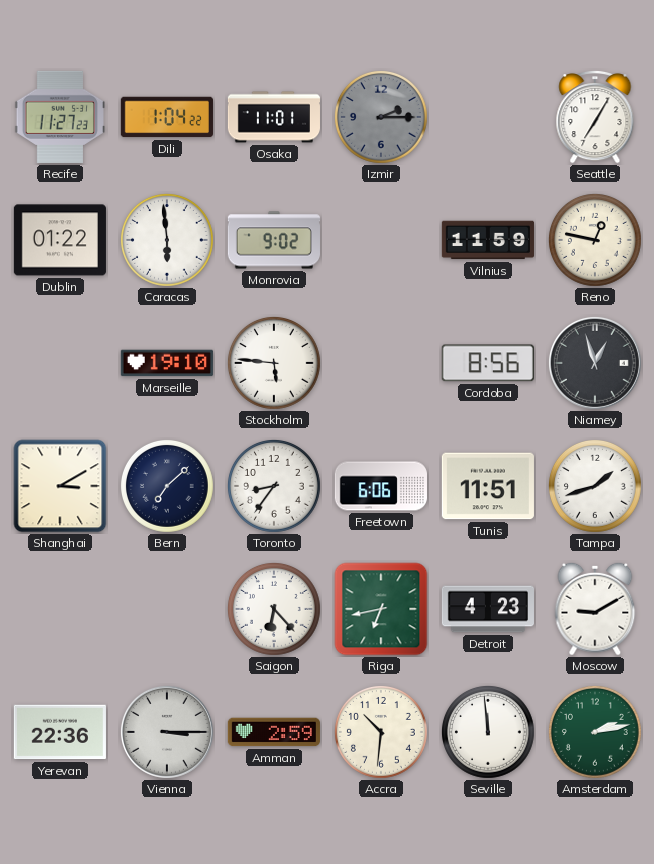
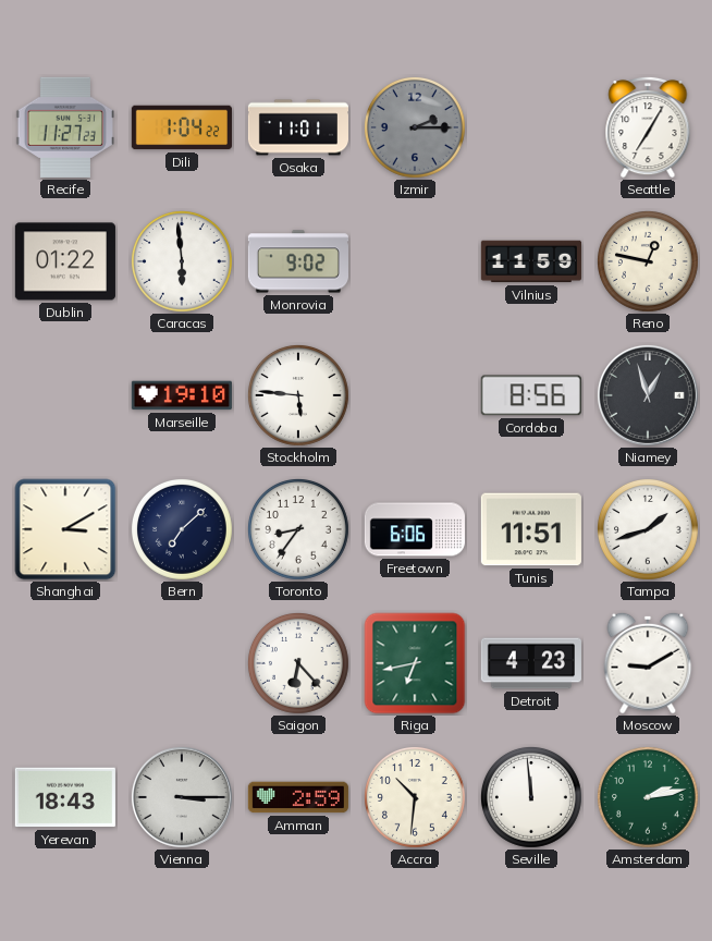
Yerevan: 22:36 -> 18:43 (65, 797)
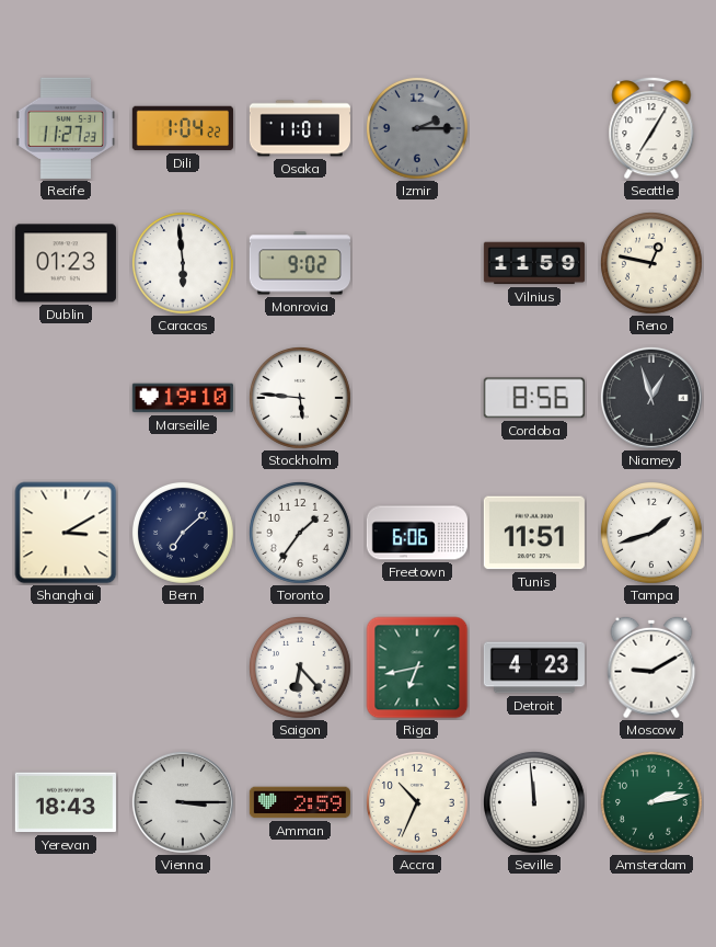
Dublin: 01:22 -> 01:23 (66, 263)
Toronto: 8:36 -> 1:36 (300, 533)
Accra: 10:31 -> 10:34 (417, 802)
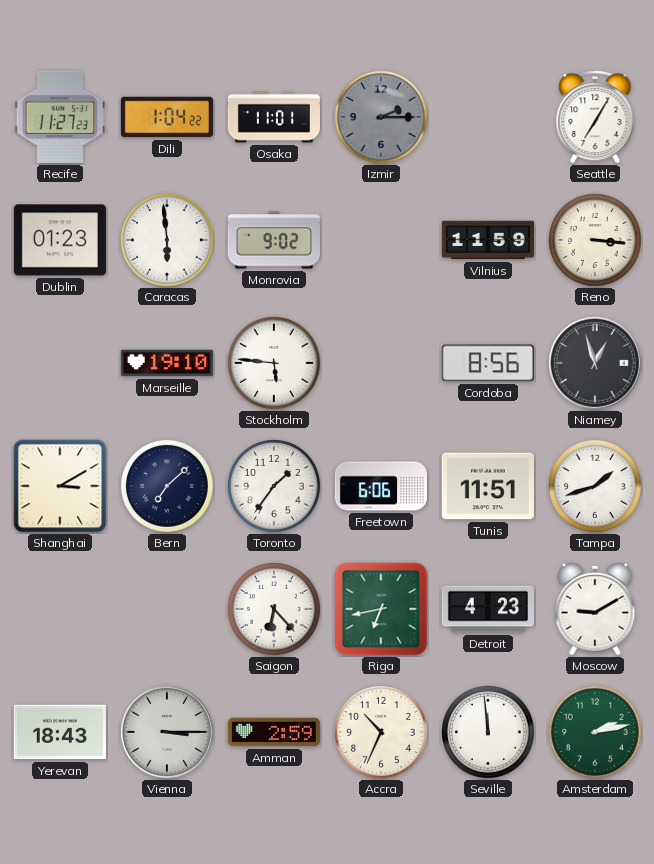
Reno: 12:47 -> 3:16 (595, 240)
